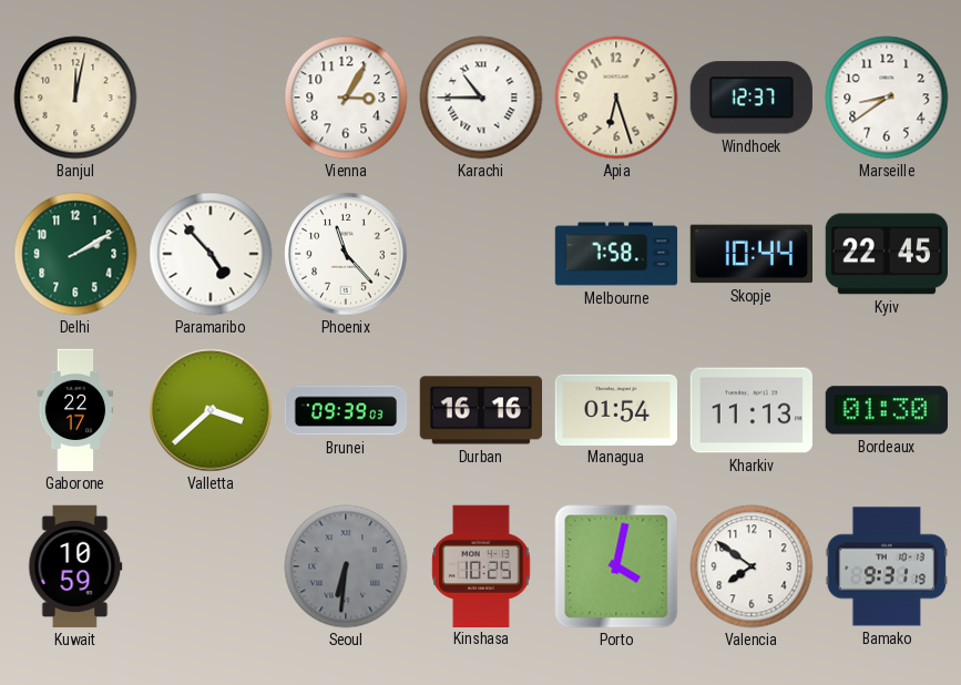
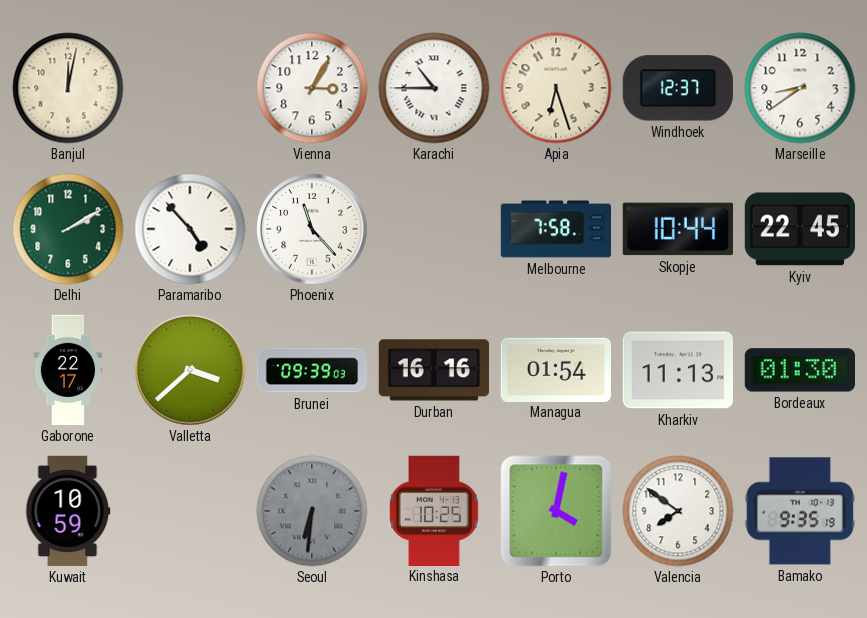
Bamako: 9:31 -> 9:35 (799, 511)
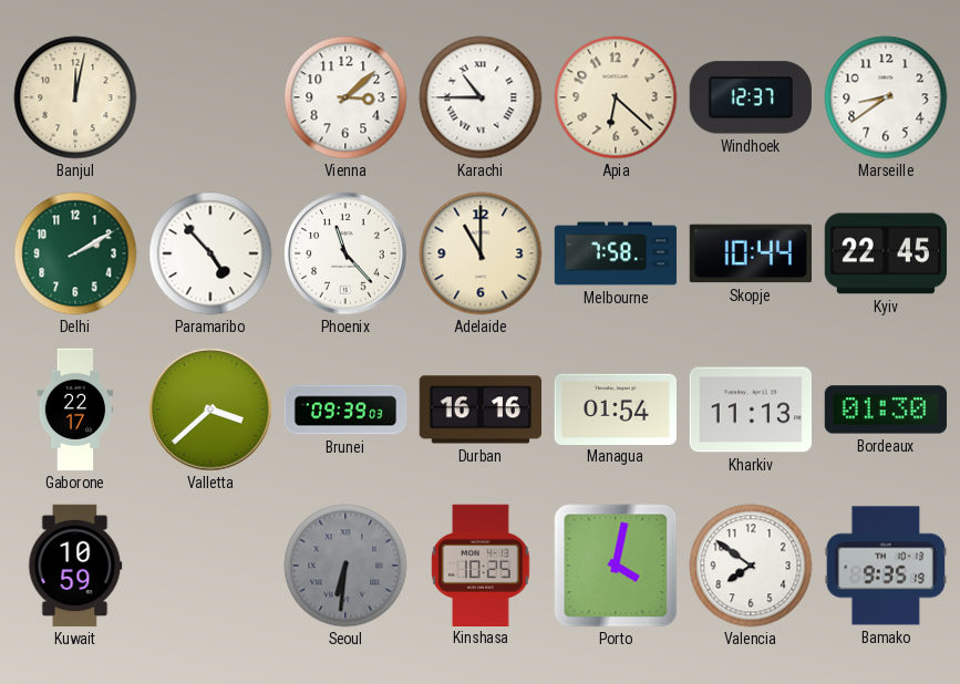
Vienna: 3:05 -> 3:08 (345, 97)
Apia: 6:27 -> 6:22 (616, 97)
Adelaide: none -> 11:00 (481, 253)
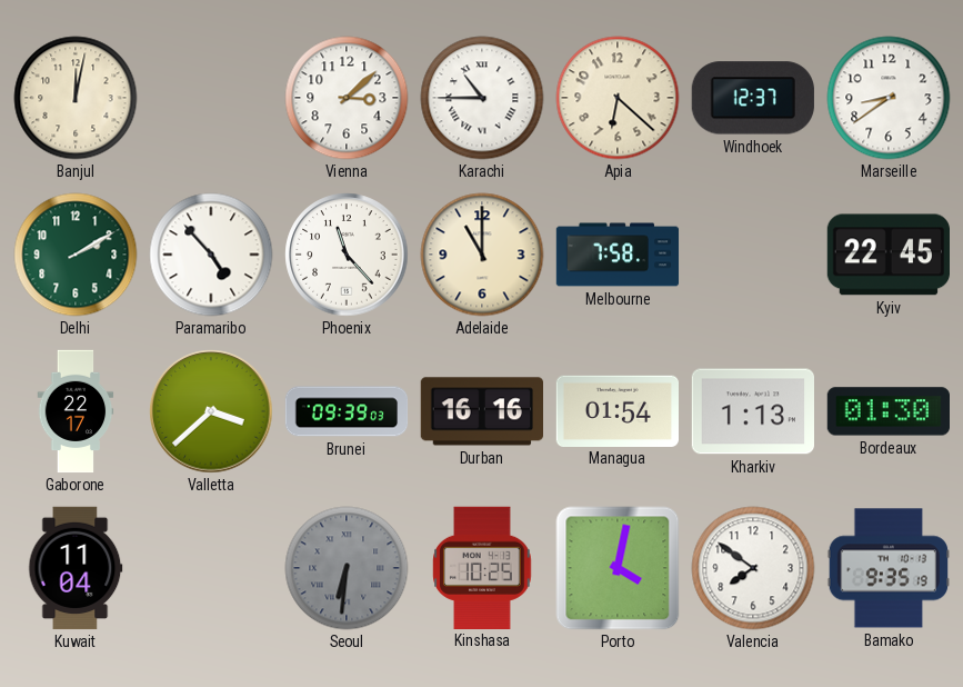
Skopje: 10:44 -> none (750, 253)
Kharkiv: 11:13 -> 1:13 (752, 411)
Kuwait: 10:59 -> 11:04 (76, 568)
